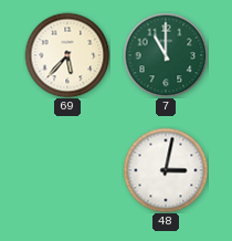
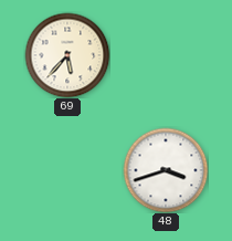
7: 11:00 -> none (166, 55)
48: 3:02 -> 3:42 (166, 170)
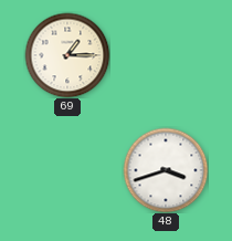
69: 5:37 -> 1:15 (67, 55)
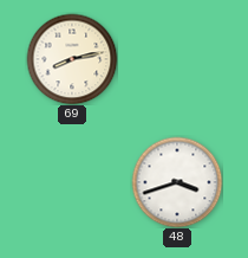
69: 1:15 -> 8:13 (72, 59)
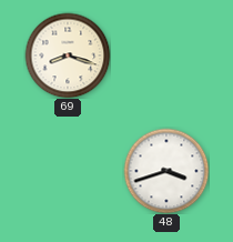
69: 8:13 -> 8:18 (68, 56)
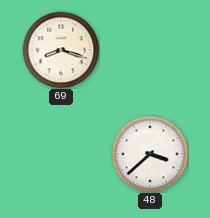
48: 3:42 -> 3:38 (150, 154)
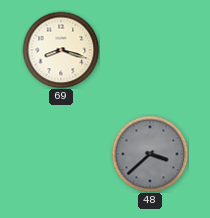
48 dial: white -> grey (150, 154)
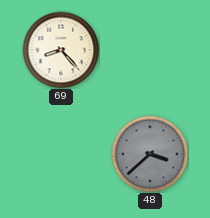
69: 8:18 -> 8:23 (61, 50)
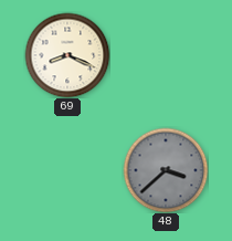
69: 8:23 -> 8:19 (67, 55)
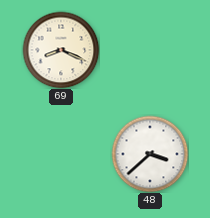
48 dial: grey -> white (150, 154)
